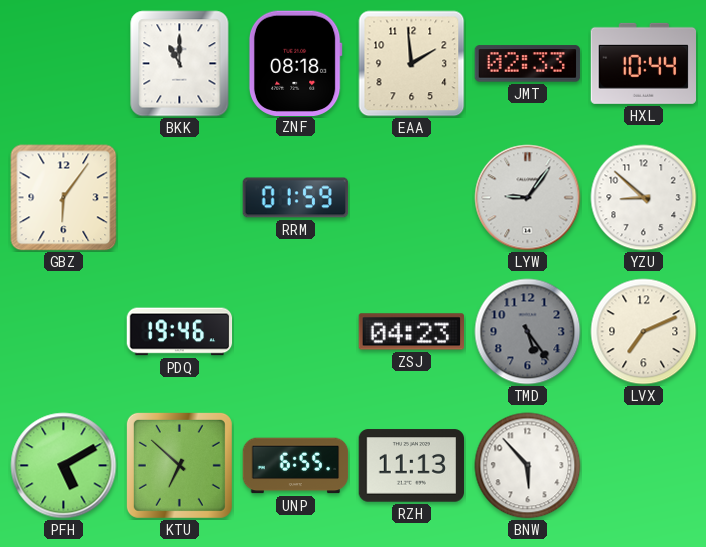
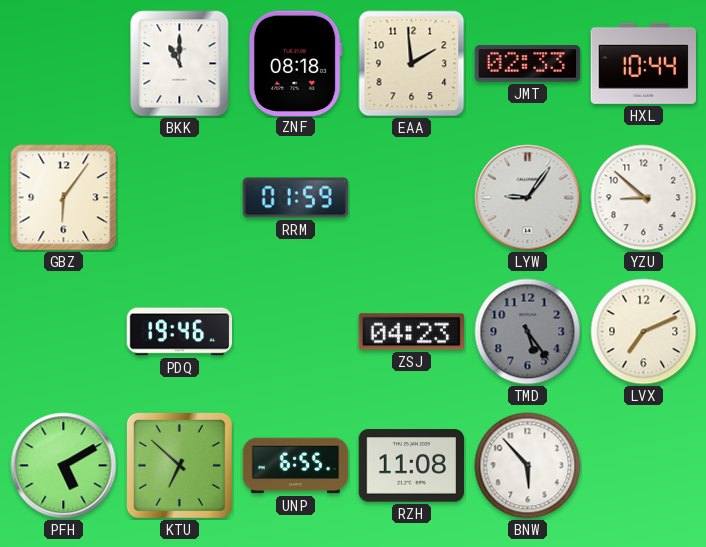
RZH: 11:13 -> 11:08 (412, 466)
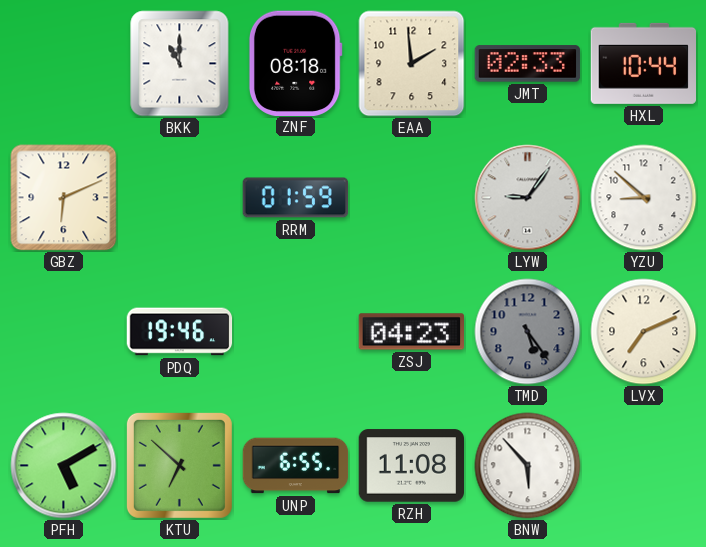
GBZ: 6:06 -> 6:11 (64, 198)
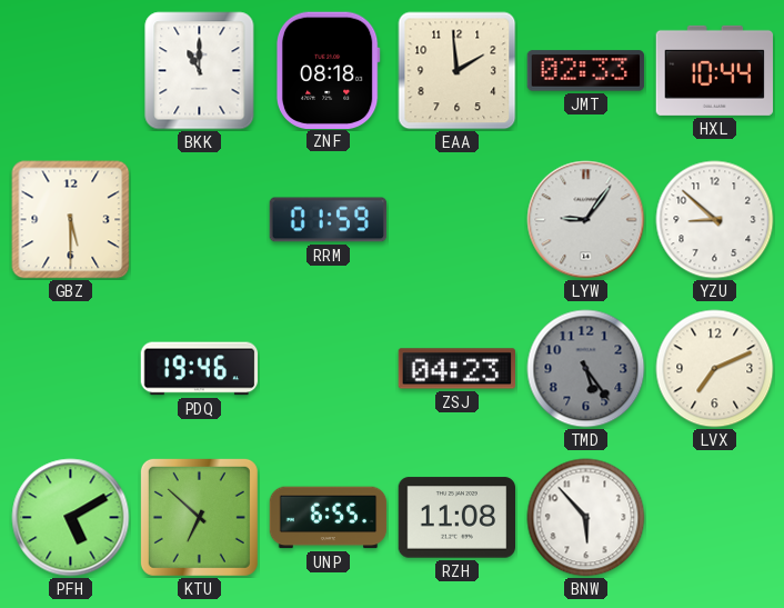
GBZ: 6:11 -> 5:30 (71, 220)
